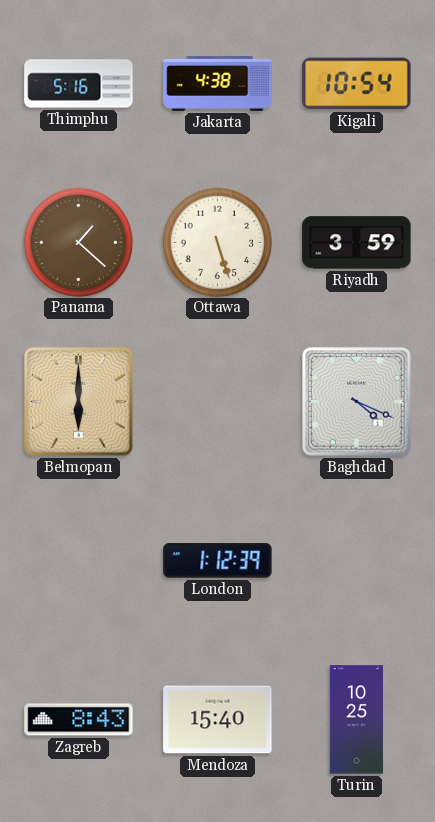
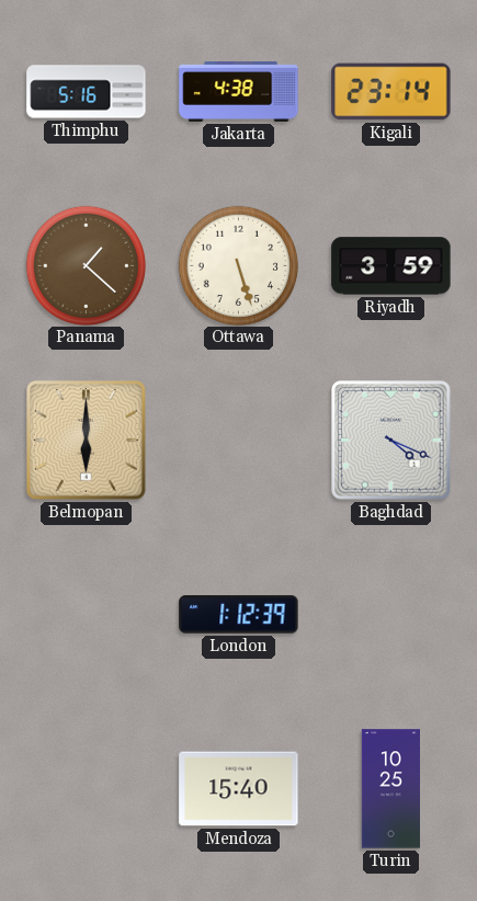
Kigali: 10:54 -> 23:14 (391, 92)
Zagreb: 8:43 -> none (79, 720)
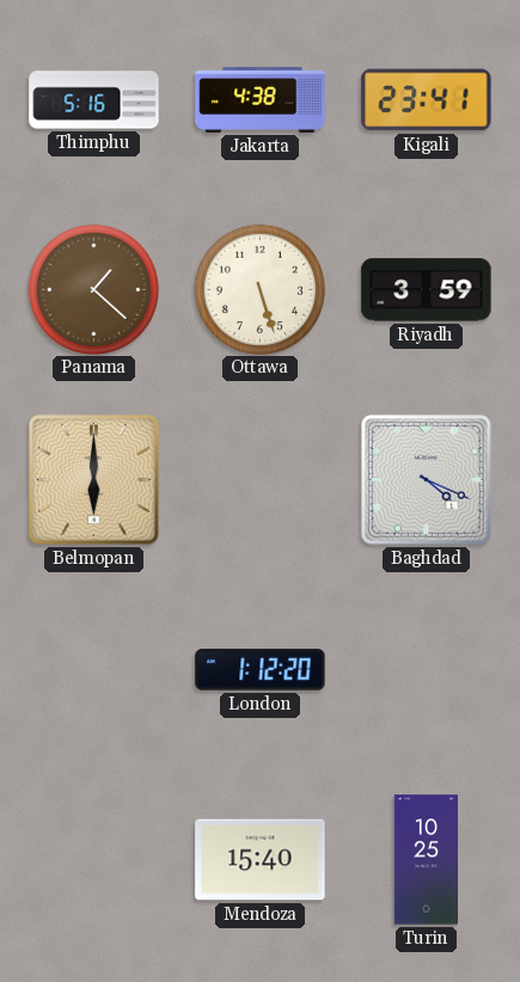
Kigali: 23:14 -> 23:41 (427, 100)
London: 1:12:39 -> 1:12:20 (261, 670)
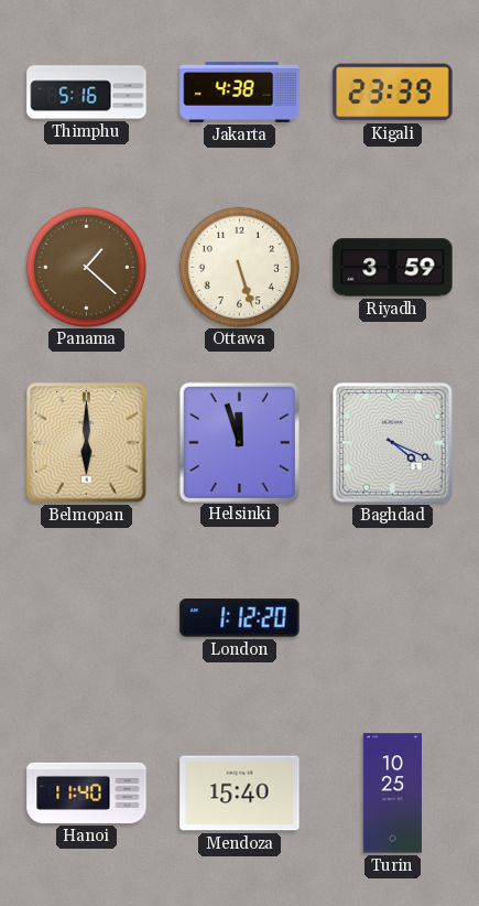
Kigali: 23:41 -> 23:39 (393, 93)
Helsinki: none -> 11:57 (239, 442)
Hanoi: none -> 11:40 (87, 792)
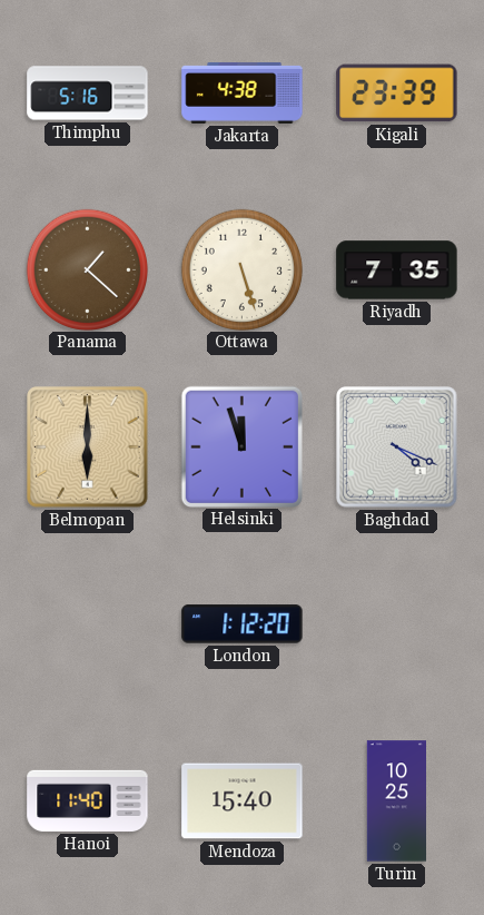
Riyadh: 3:59 -> 7:35 (397, 270)
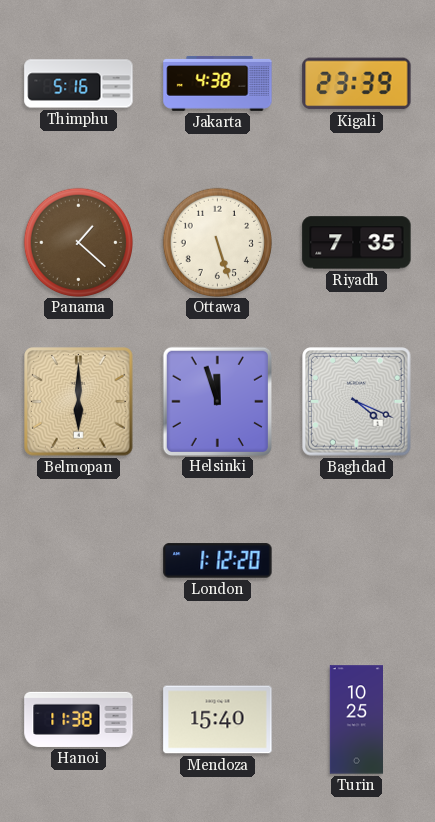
Hanoi: 11:40 -> 11:38 (79, 719)
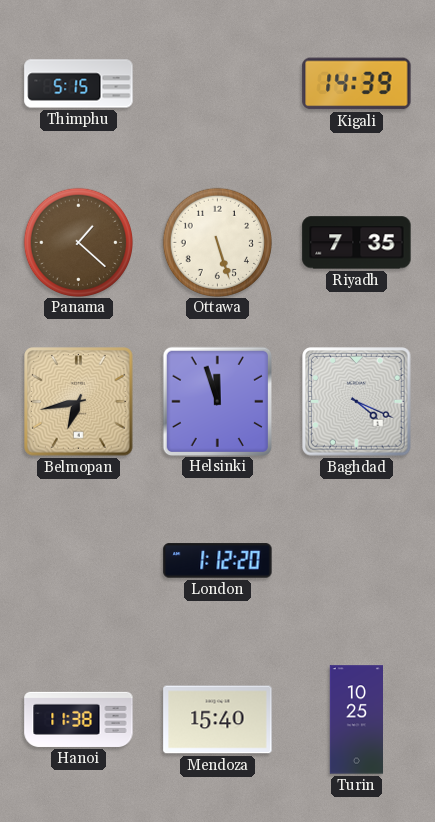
Thimphu: 5:16 -> 5:15 (79, 84)
Jakarta: 4:38 -> none (218, 83)
Kigali: 23:39 -> 14:39 (357, 84)
Belmopan: 6:00 -> 6:43 (79, 402)
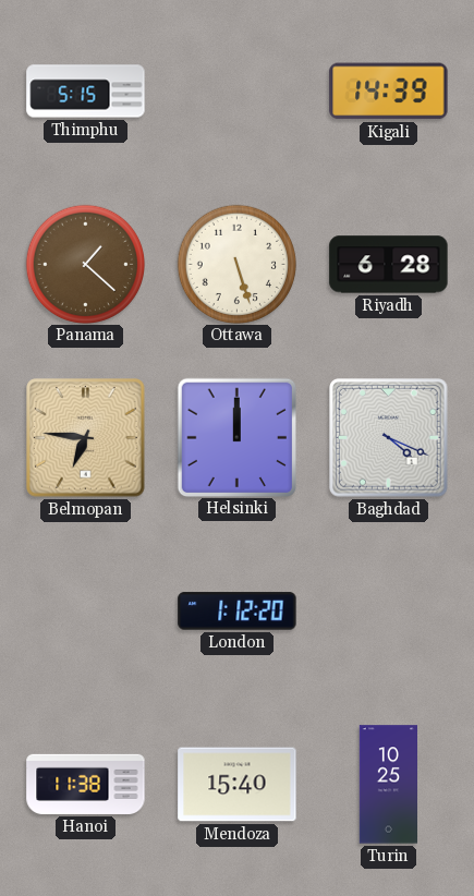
Riyadh: 7:35 -> 6:28 (389, 265)
Belmopan: 6:43 -> 6:46 (86, 438)
Helsinki: 11:57 -> 12:00 (236, 437)
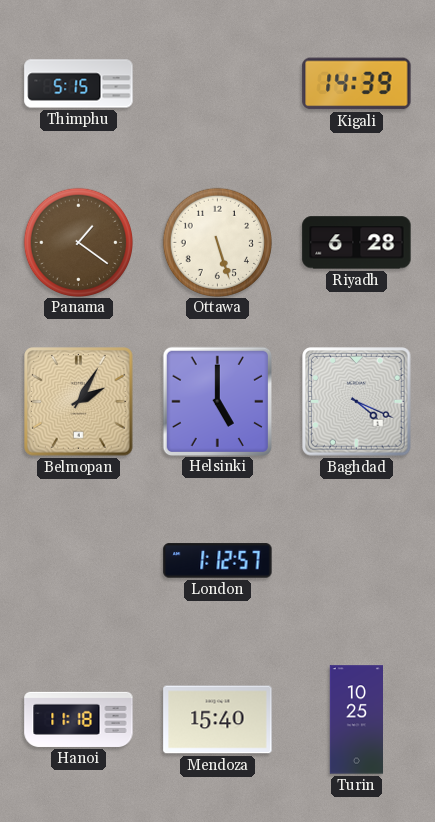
Panama: 1:22 -> 1:21 (78, 242)
Belmopan: 6:46 -> 2:05 (79, 402)
Helsinki: 12:00 -> 5:00 (217, 401)
London: 1:12:20 -> 1:12:57 (218, 561)
Hanoi: 11:38 -> 11:18 (79, 719)
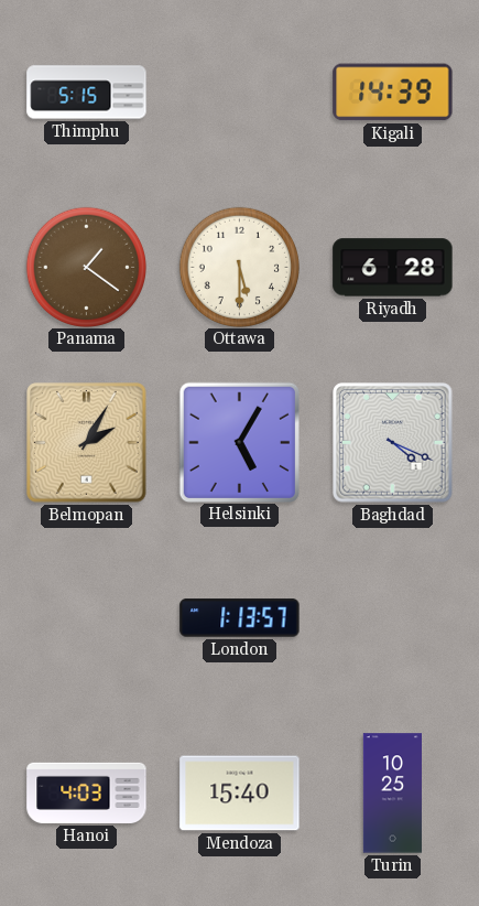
Ottawa: 5:27 -> 5:30 (239, 267)
Helsinki: 5:00 -> 5:05 (239, 442)
London: 1:12 -> 1:13 (240, 618)
Hanoi: 11:18 -> 4:03 (87, 792)
